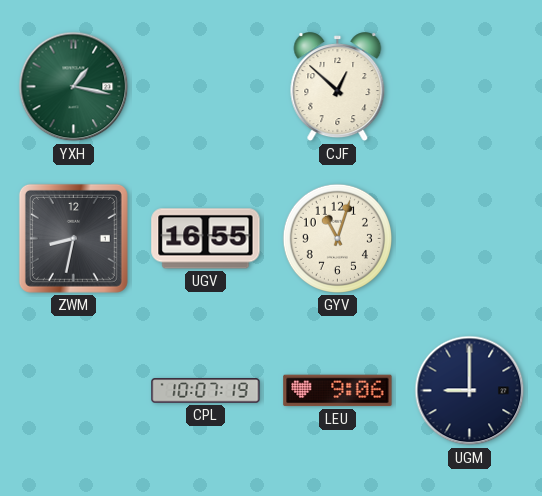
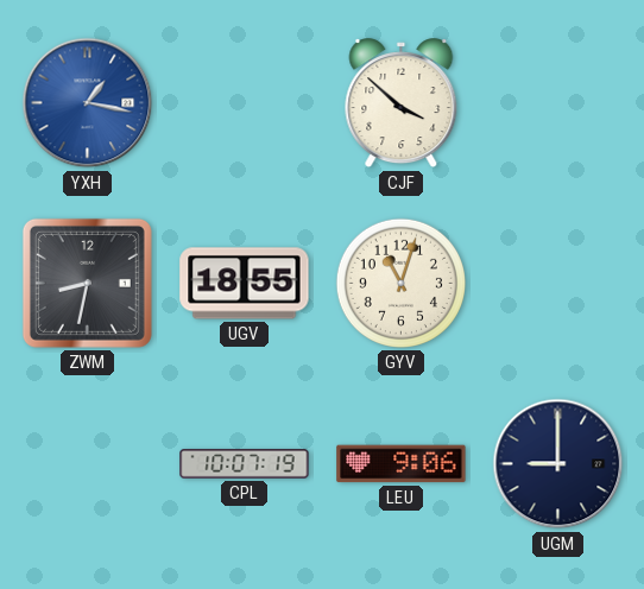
YXH dial: green -> blue (88, 103)
CJF: 12:52 -> 3:52 (402, 103)
UGV: 16:55 -> 18:55 (245, 284)
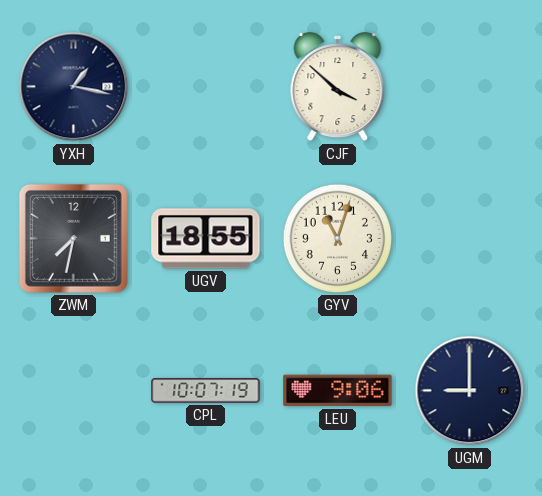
YXH dial: blue -> navy (74, 87)
ZWM: 8:32 -> 7:32 (73, 238)
